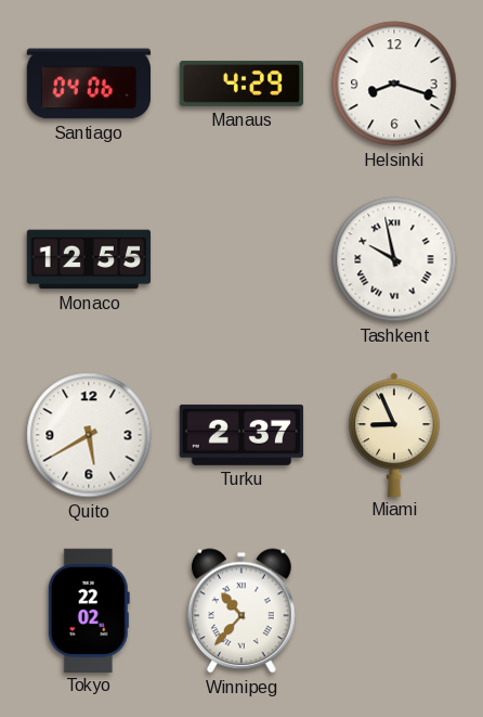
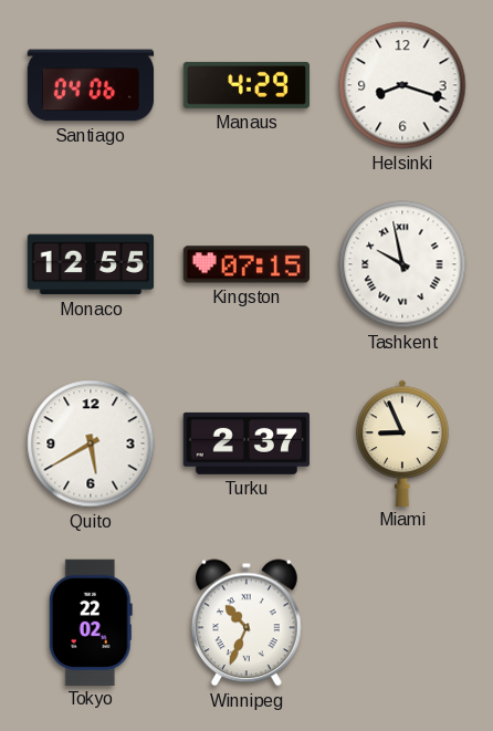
Kingston: none -> 07:15 (245, 264)
Winnipeg: 10:37 -> 10:34 (248, 623)
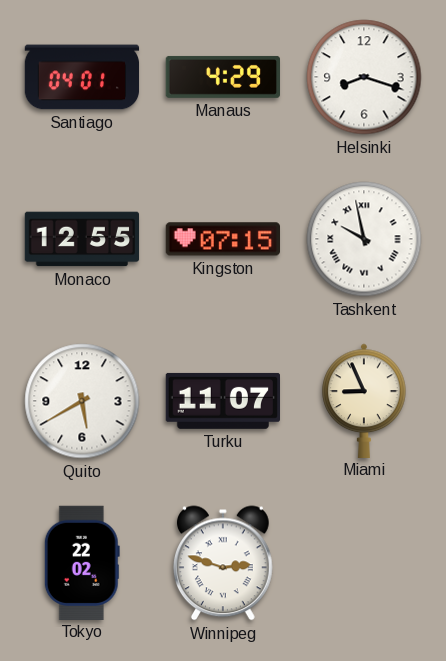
Santiago: 04:06 -> 04:01 (82, 77)
Turku: 2:37 -> 11:07 (222, 401)
Winnipeg: 10:34 -> 2:48 (224, 563)
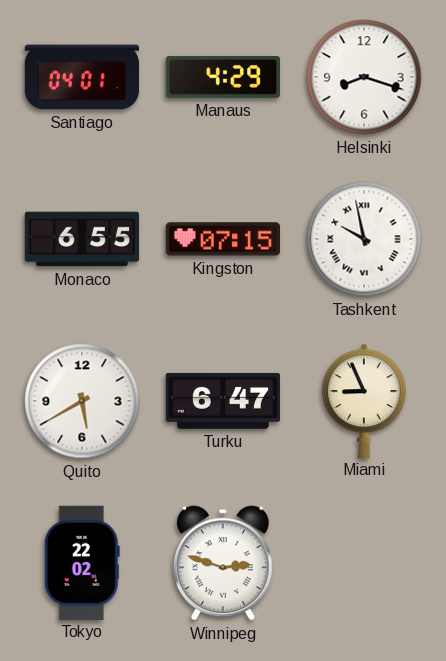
Monaco: 12:55 -> 6:55 (82, 239)
Turku: 11:07 -> 6:47 (222, 401)
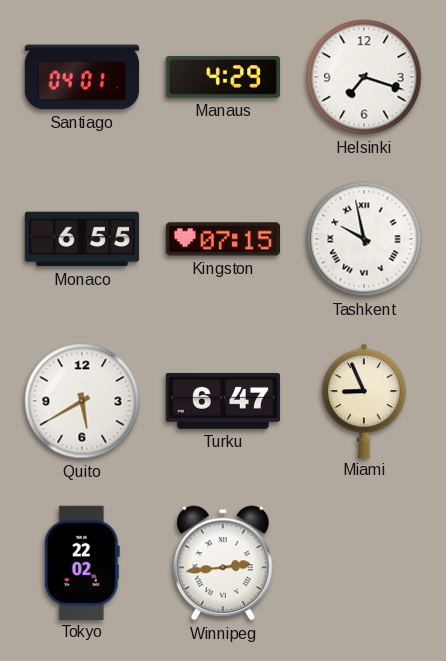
Helsinki: 8:18 -> 7:18 (364, 77)
Winnipeg: 2:48 -> 2:44 (224, 563)
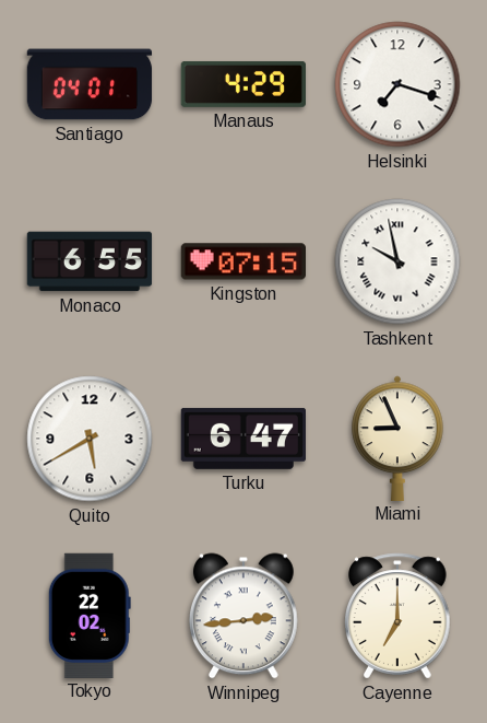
Cayenne: none -> 7:00 (397, 616)
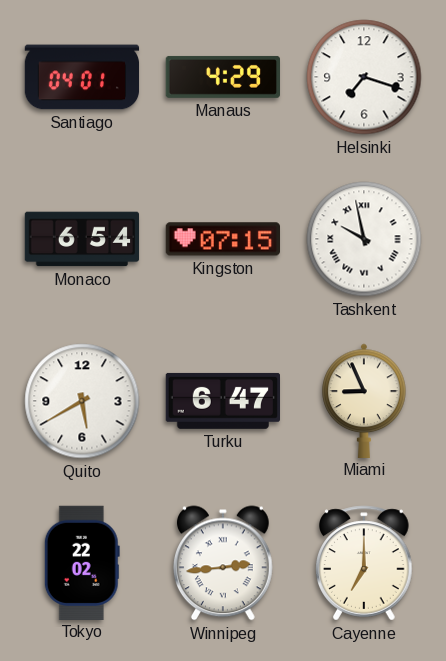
Monaco: 6:55 -> 6:54 (82, 239)
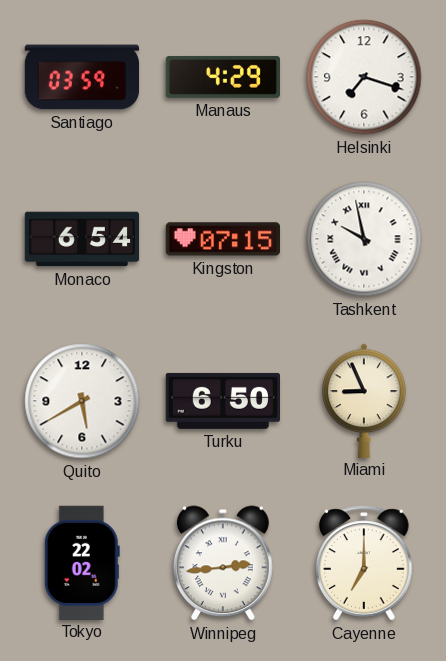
Santiago: 04:01 -> 03:59 (82, 77)
Turku: 6:47 -> 6:50 (222, 401)
